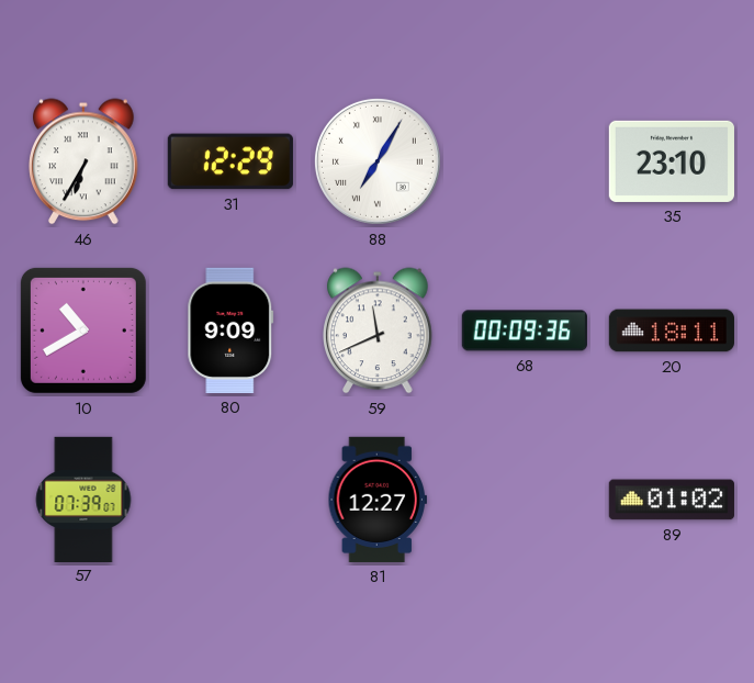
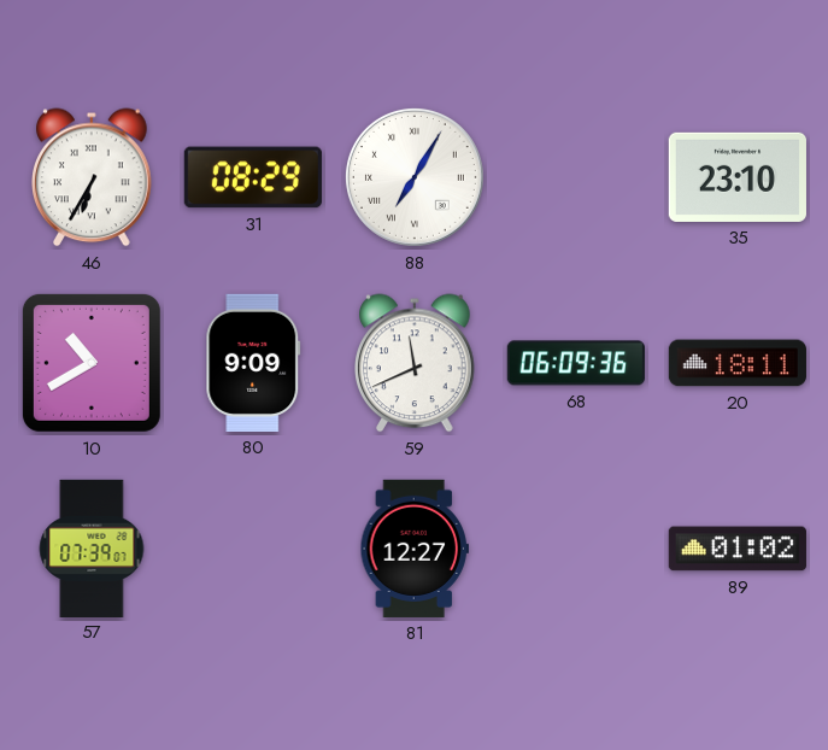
31: 12:29 -> 08:29 (253, 177)
68: 00:09 -> 06:09 (576, 363)
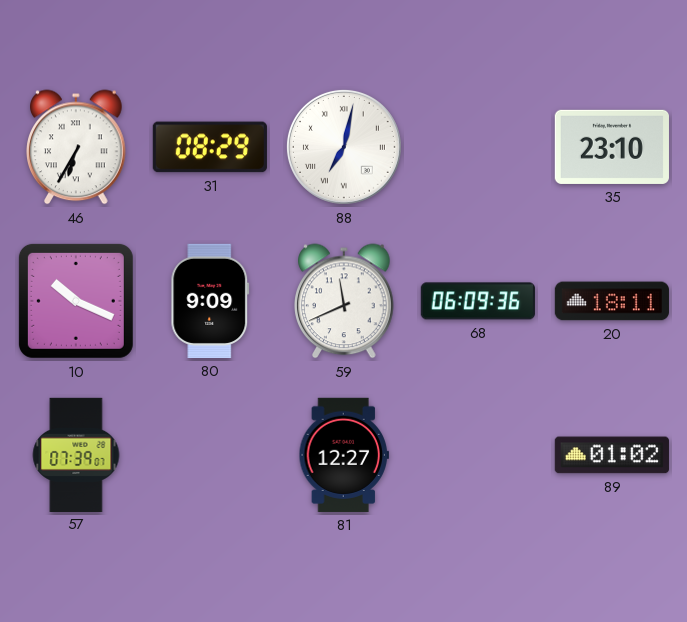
88: 7:05 -> 7:02 (344, 147)
10: 10:40 -> 10:19 (76, 301)
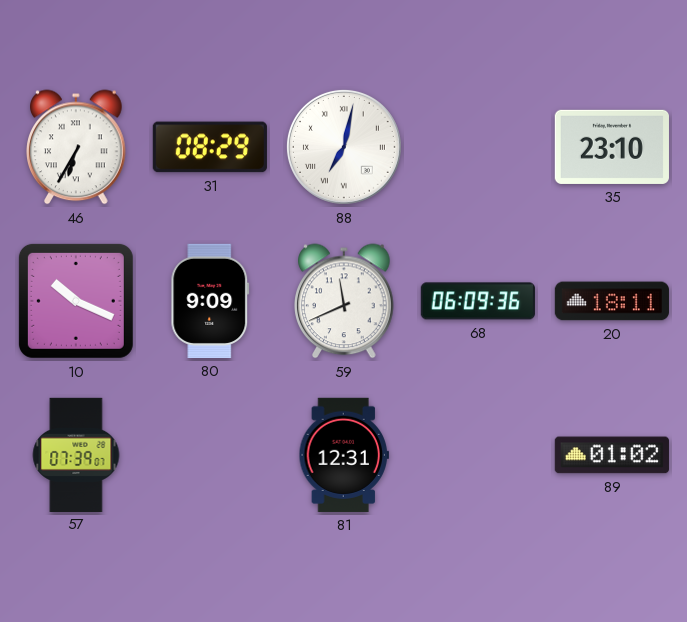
81: 12:27 -> 12:31 (343, 455)
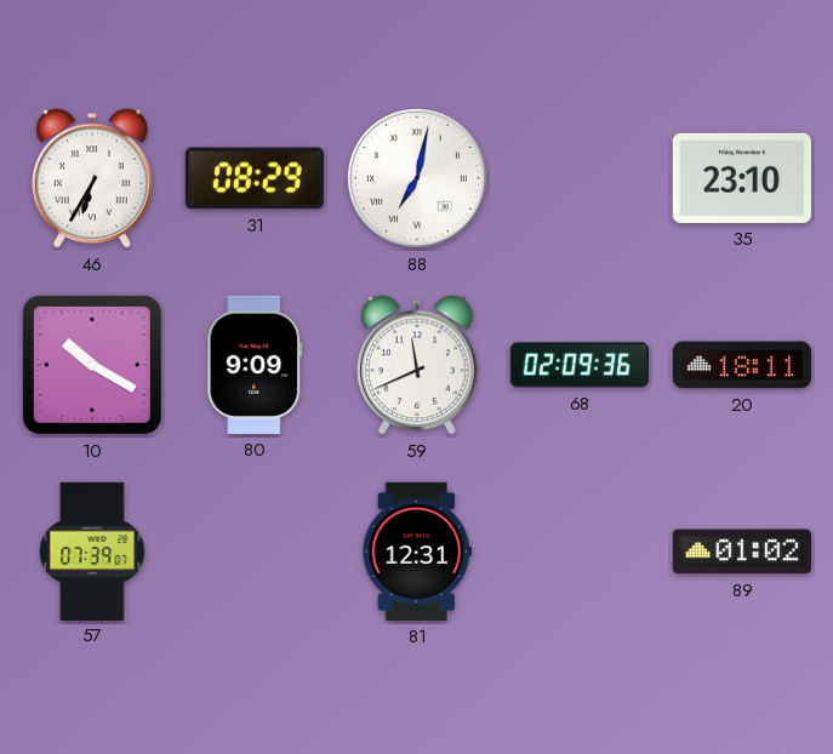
10: 10:19 -> 10:20 (92, 365)
68: 06:09 -> 02:09 (580, 365)
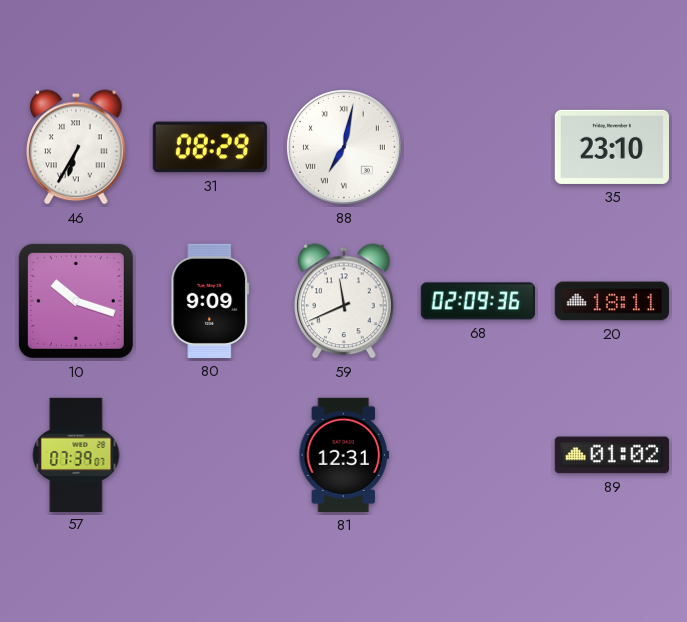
10: 10:20 -> 10:18 (76, 301)
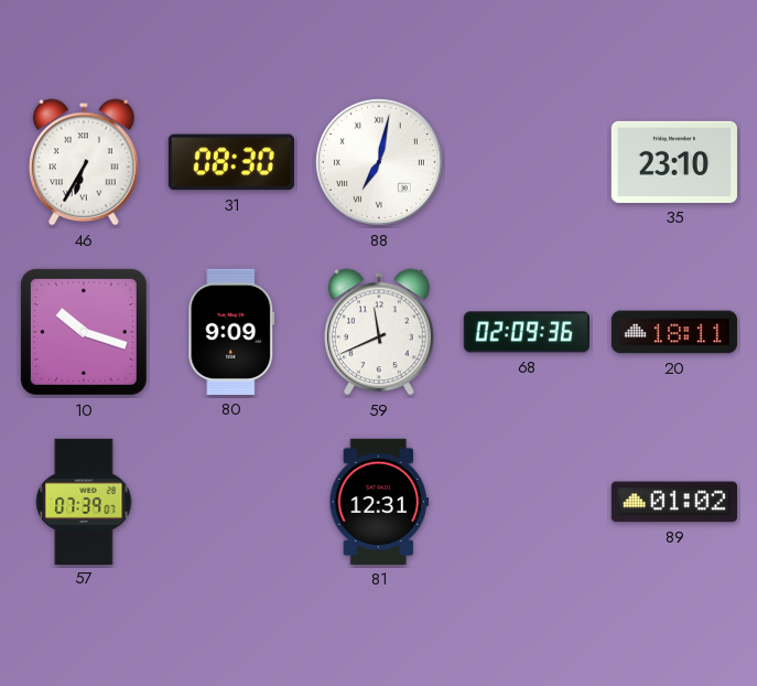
31: 08:29 -> 08:30 (231, 162)
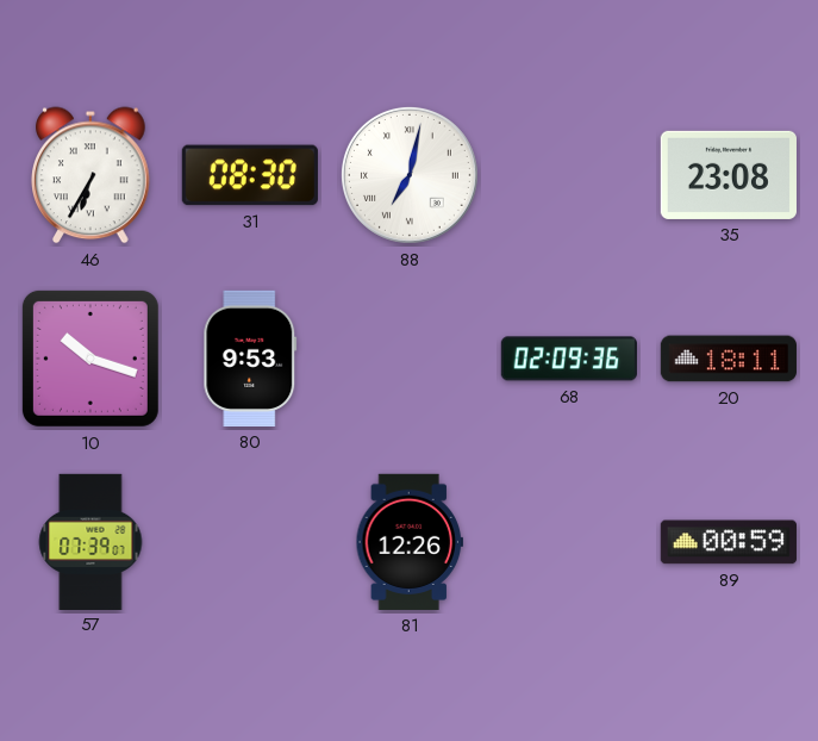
35: 23:10 -> 23:08 (729, 175)
80: 9:09 -> 9:53 (250, 359)
59: 11:41 -> none (379, 332)
81: 12:31 -> 12:26 (408, 542)
89: 01:02 -> 00:59 (729, 542)
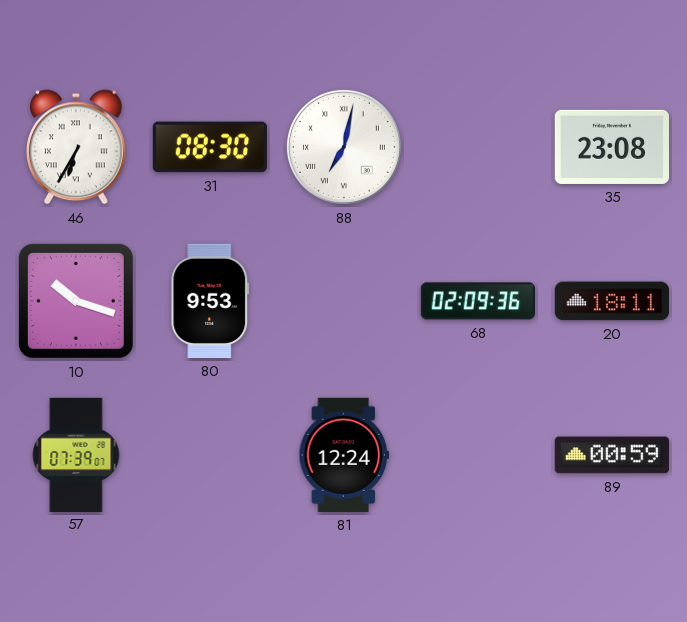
81: 12:26 -> 12:24 (343, 455)
